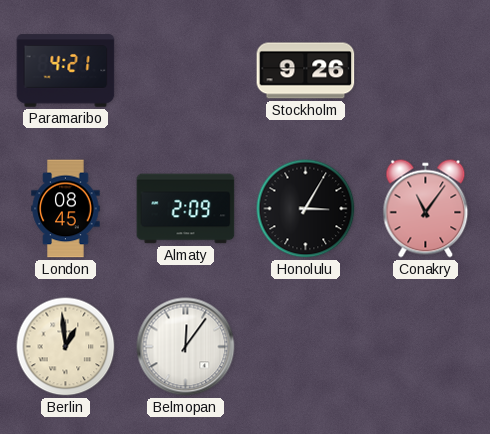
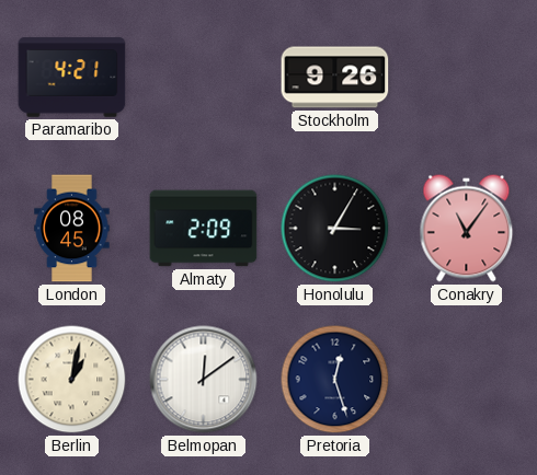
Berlin: 12:59 -> 1:02 (72, 380)
Belmopan: 12:06 -> 12:09 (204, 380)
Pretoria: none -> 12:27 (335, 380)
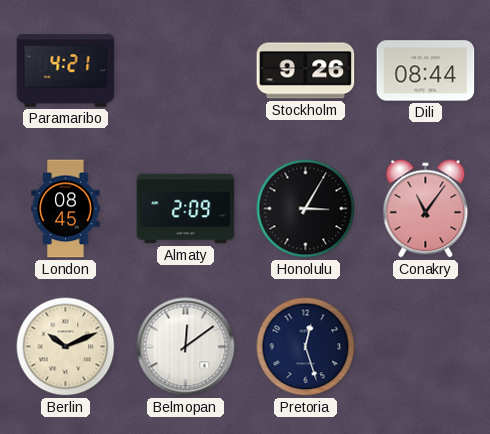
Dili: none -> 08:44 (426, 71)
Berlin: 1:02 -> 10:11 (66, 347)
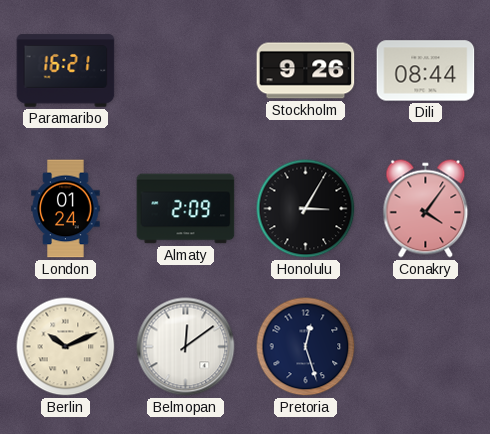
Paramaribo: 4:21 -> 16:21 (66, 71)
London: 08:45 -> 01:24 (66, 209)
Conakry: 11:06 -> 4:06 (426, 209)
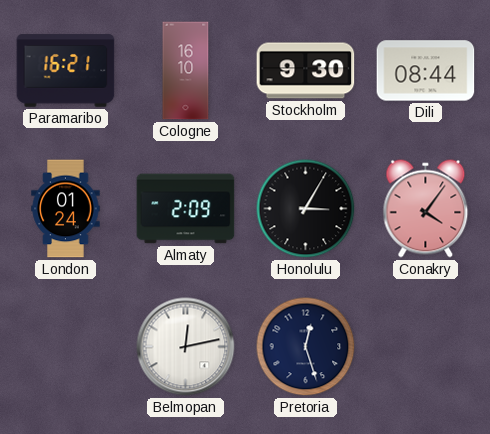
Cologne: none -> 16:10 (186, 71)
Stockholm: 9:26 -> 9:30 (306, 71)
Berlin: 10:11 -> none (66, 347)
Belmopan: 12:09 -> 12:13 (186, 347)
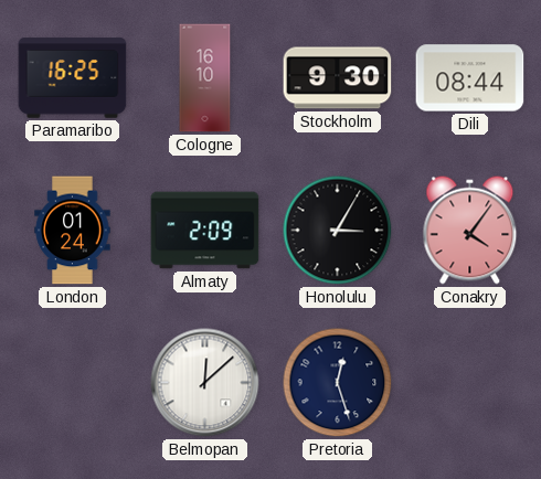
Paramaribo: 16:21 -> 16:25 (73, 78)
Belmopan: 12:13 -> 12:08 (205, 383)
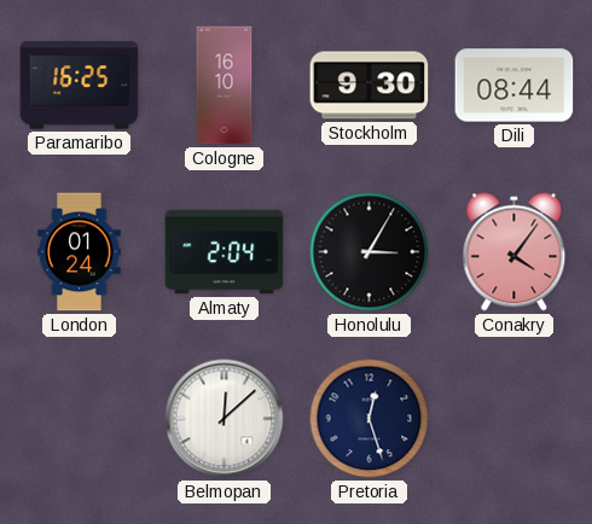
Almaty: 2:09 -> 2:04 (225, 252)
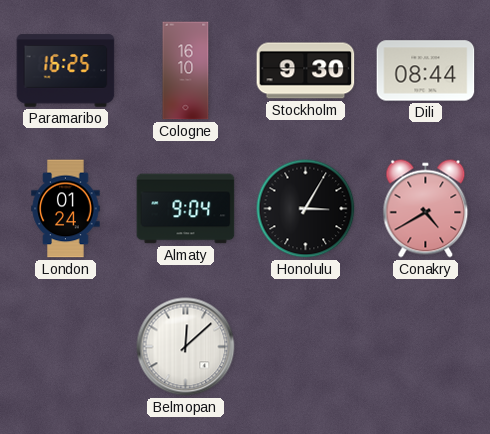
Almaty: 2:04 -> 9:04 (186, 209)
Conakry: 4:06 -> 4:40 (426, 209)
Pretoria: 12:27 -> none (370, 419)
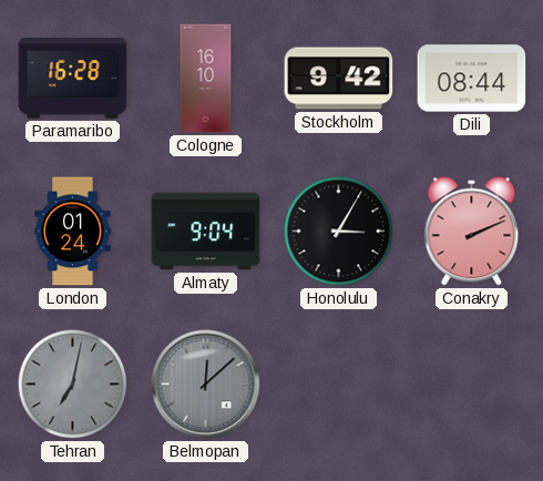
Paramaribo: 16:25 -> 16:28 (73, 79)
Stockholm: 9:30 -> 9:42 (339, 79)
Conakry: 4:40 -> 2:11 (472, 232)
Tehran: none -> 7:02 (73, 385)
Belmopan dial: white -> grey (206, 385)
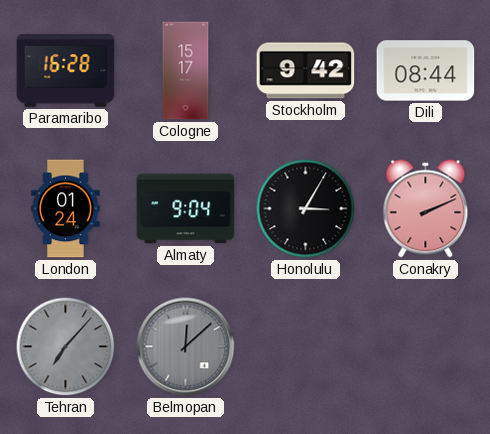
Cologne: 16:10 -> 15:17 (186, 71)
Tehran: 7:02 -> 7:07 (66, 347)
